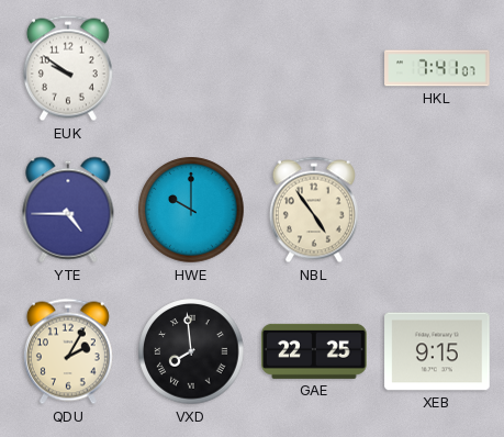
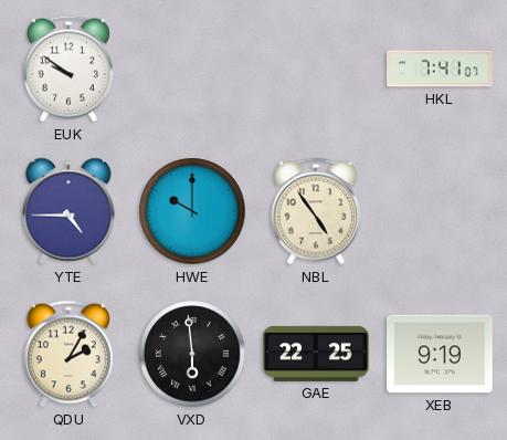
VXD: 7:59 -> 5:59 (192, 354)
XEB: 9:15 -> 9:19 (440, 354)
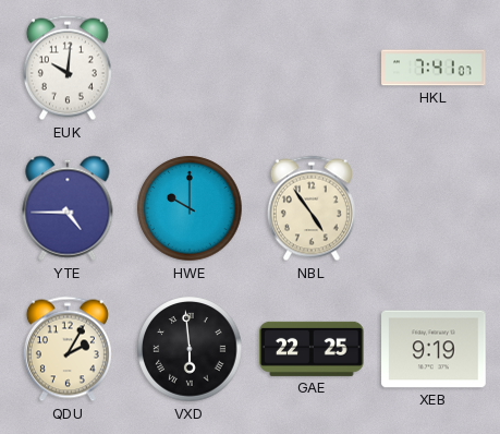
EUK: 9:51 -> 10:01 (68, 68)
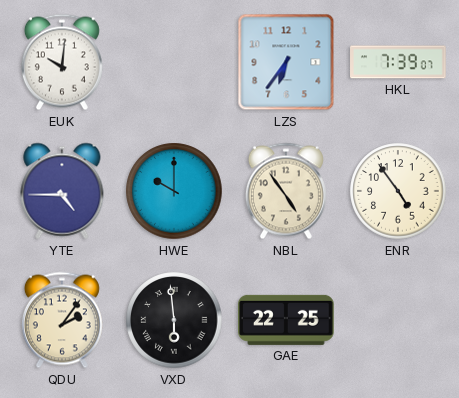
LZS: none -> 6:36 (286, 62)
HKL: 7:41 -> 7:39 (398, 62)
ENR: none -> 4:54 (398, 191)
QDU: 2:05 -> 2:06 (62, 320)
XEB: 9:19 -> none (434, 349)
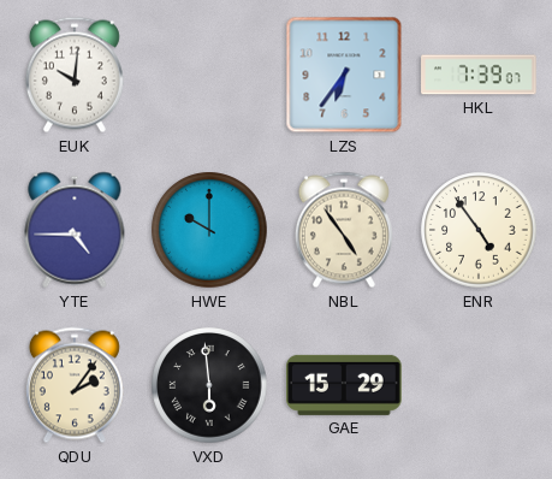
GAE: 22:25 -> 15:29 (344, 385)
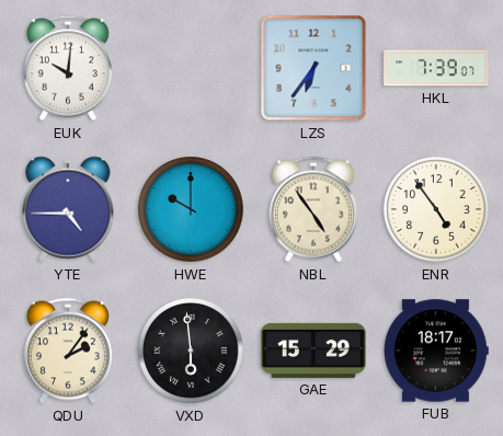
FUB: none -> 18:17 (436, 351)
